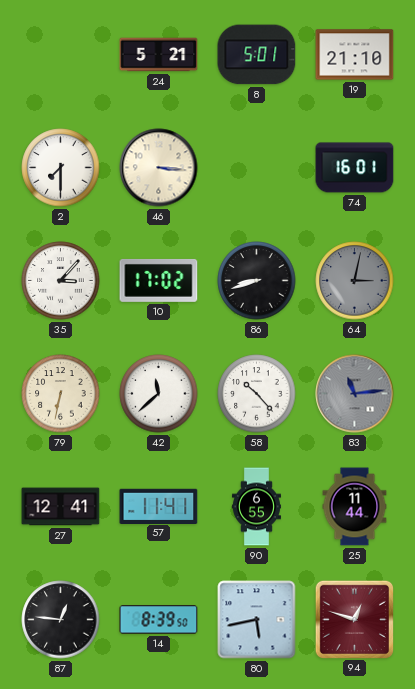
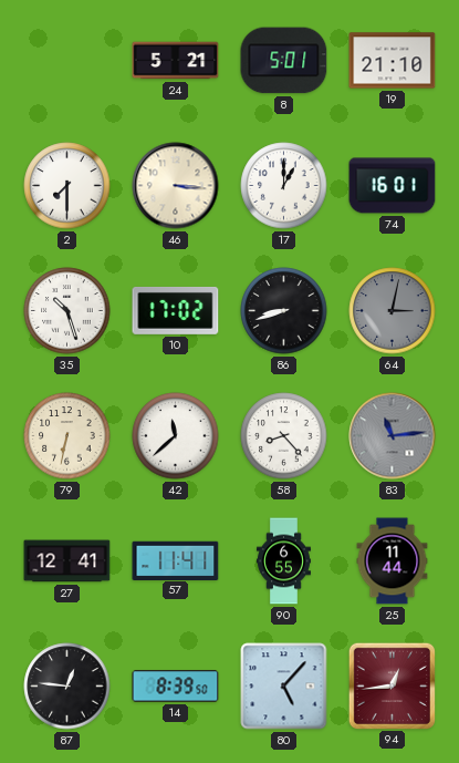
17: none -> 1:00 (284, 186)
35: 3:07 -> 10:27 (67, 311)
58: 10:23 -> 8:23 (284, 436)
80: 5:43 -> 5:07 (284, 687)
94: 12:48 -> 12:44 (392, 685)
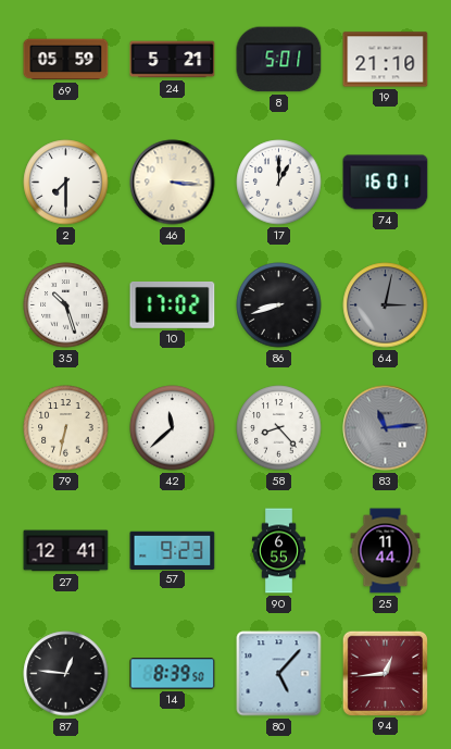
69: none -> 05:59 (66, 60)
57: 11:41 -> 9:23 (173, 550)
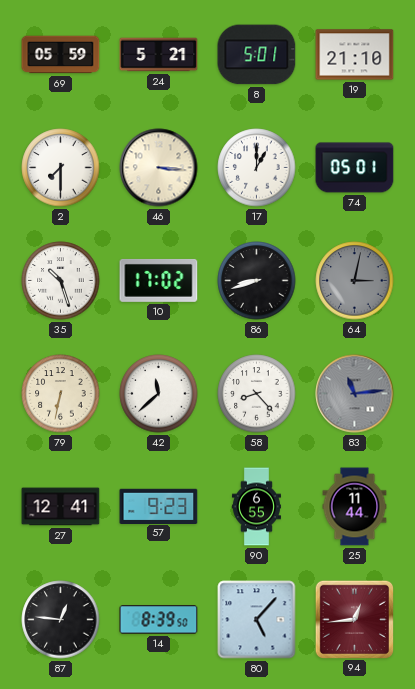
74: 16:01 -> 05:01 (355, 168)
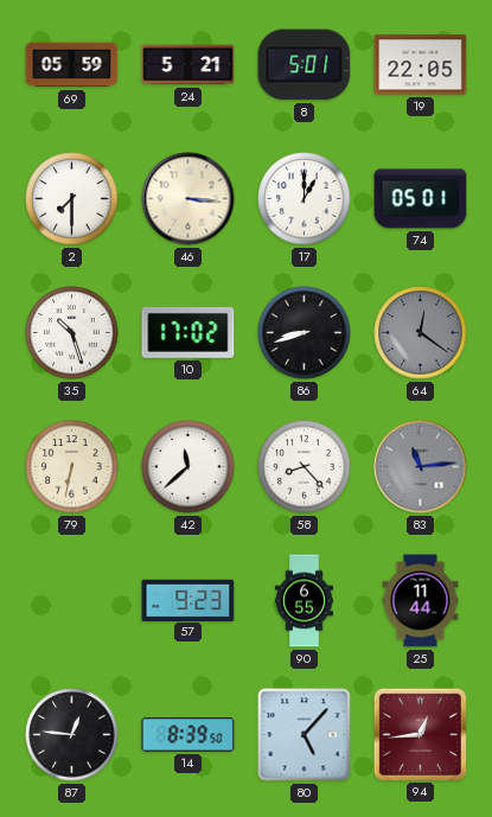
19: 21:10 -> 22:05 (421, 65)
64: 3:02 -> 12:21 (421, 333)
27: 12:41 -> none (61, 507)
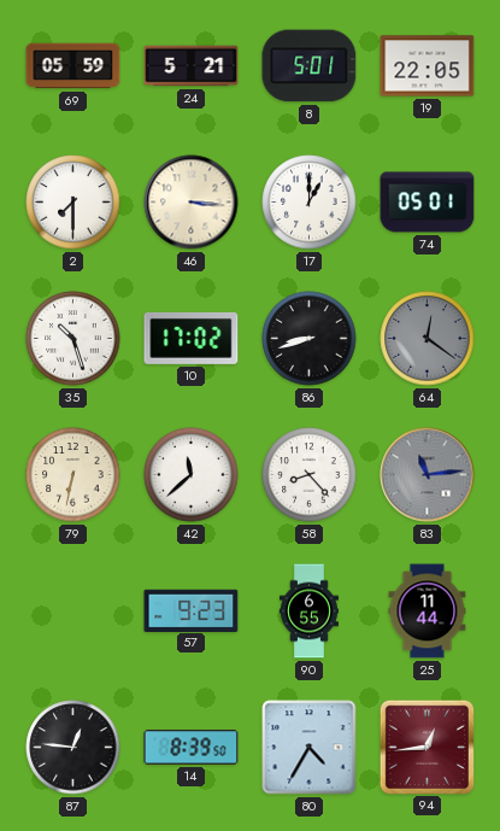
80: 5:07 -> 4:35 (310, 748)
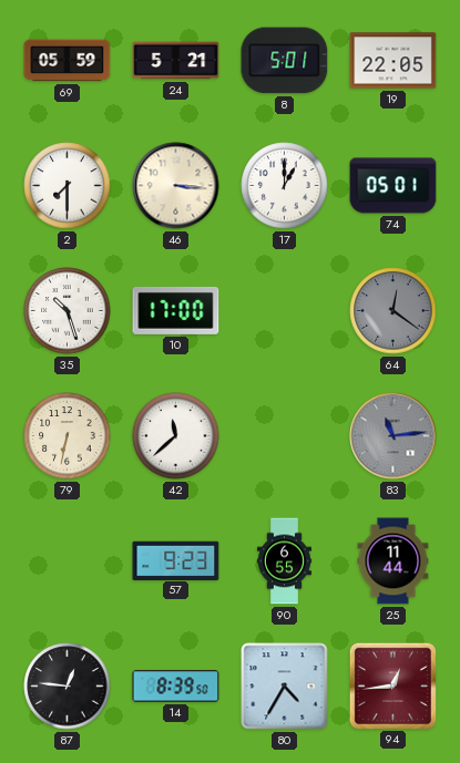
10: 17:02 -> 17:00 (176, 310)
86: 8:42 -> none (310, 339)
58: 8:23 -> none (310, 475)
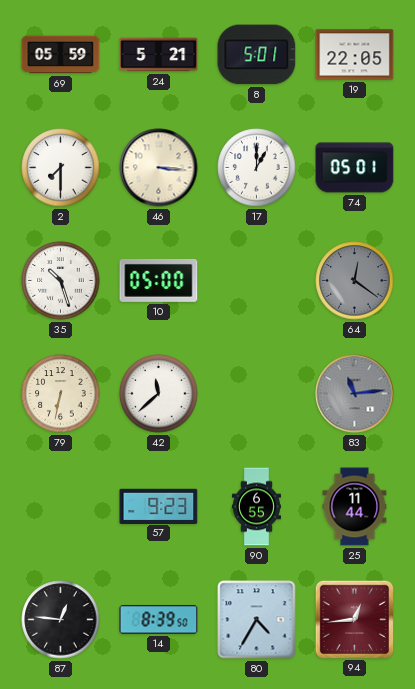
10: 17:00 -> 05:00 (159, 280)
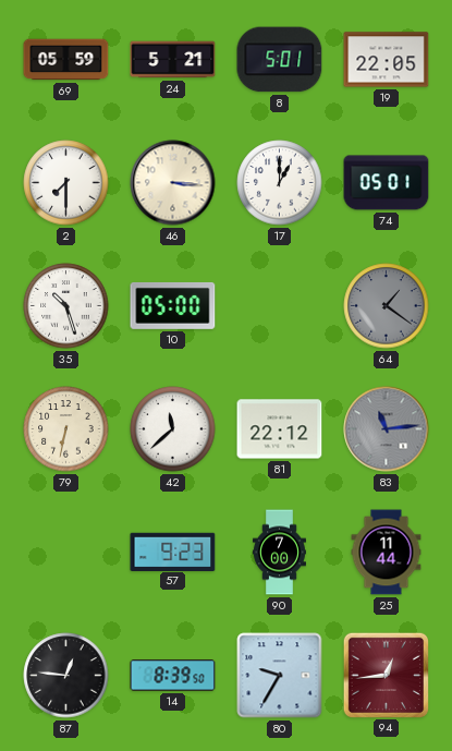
64: 12:21 -> 1:21 (387, 306)
81: none -> 22:12 (280, 429)
90: 6:55 -> 7:00 (279, 553)
80: 4:35 -> 9:35 (280, 676)
